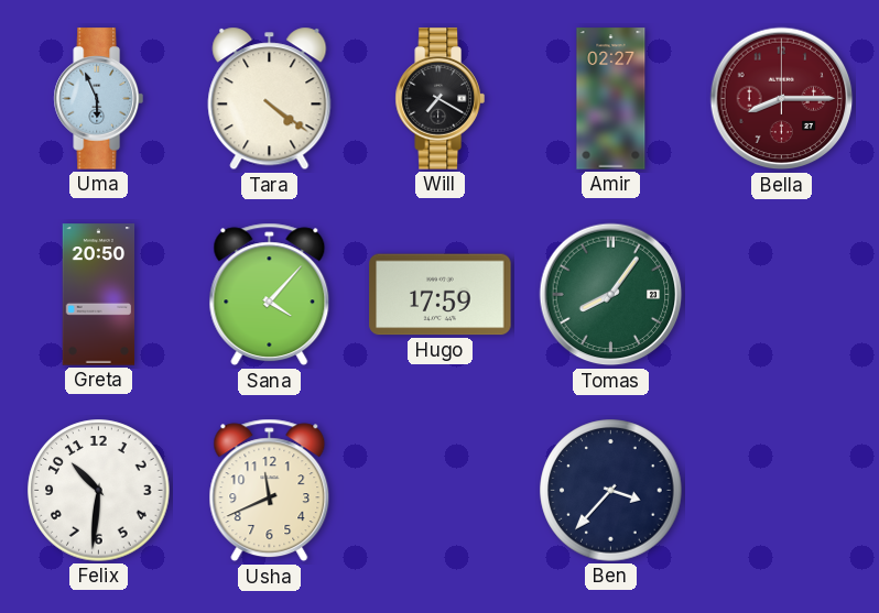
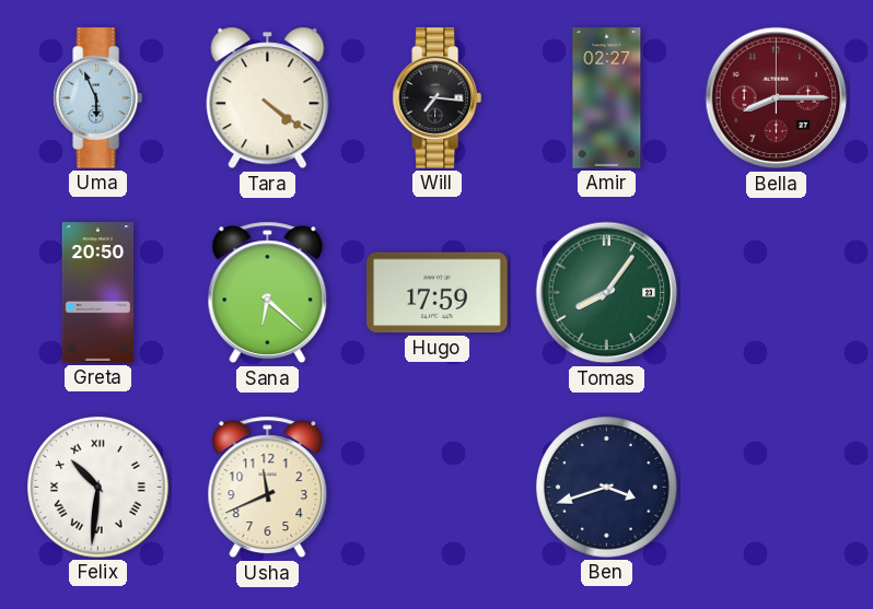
Will: 7:20 -> 7:16 (436, 98)
Sana: 4:07 -> 6:22 (268, 293)
Felix numerals: Arabic -> Roman (98, 488)
Ben: 3:37 -> 3:42 (607, 488)
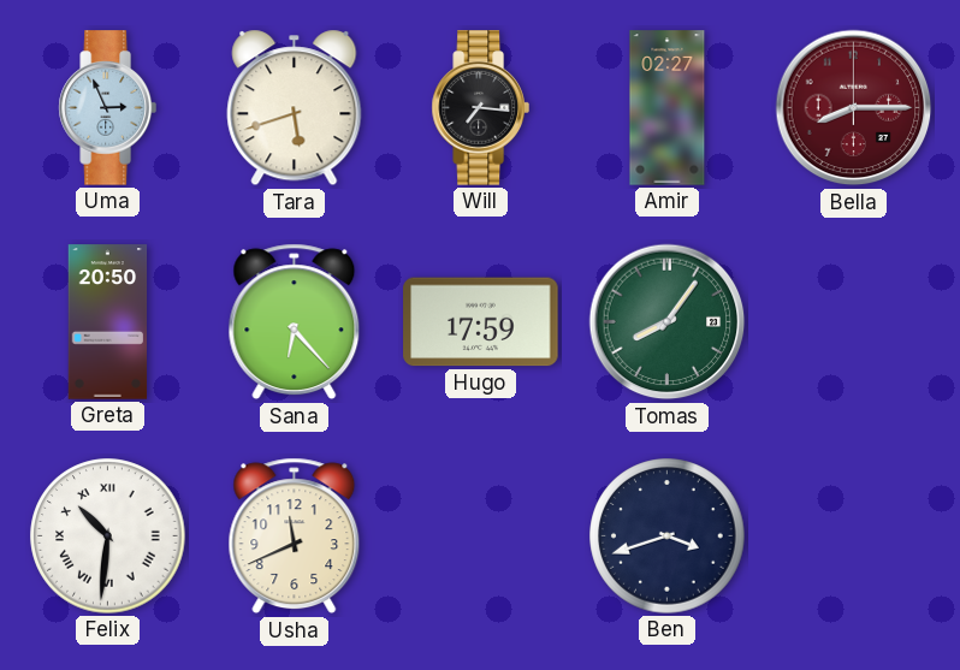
Uma: 5:56 -> 2:56 (107, 108)
Tara: 4:21 -> 5:42 (295, 108)
Sana: 6:22 -> 6:23 (295, 322)
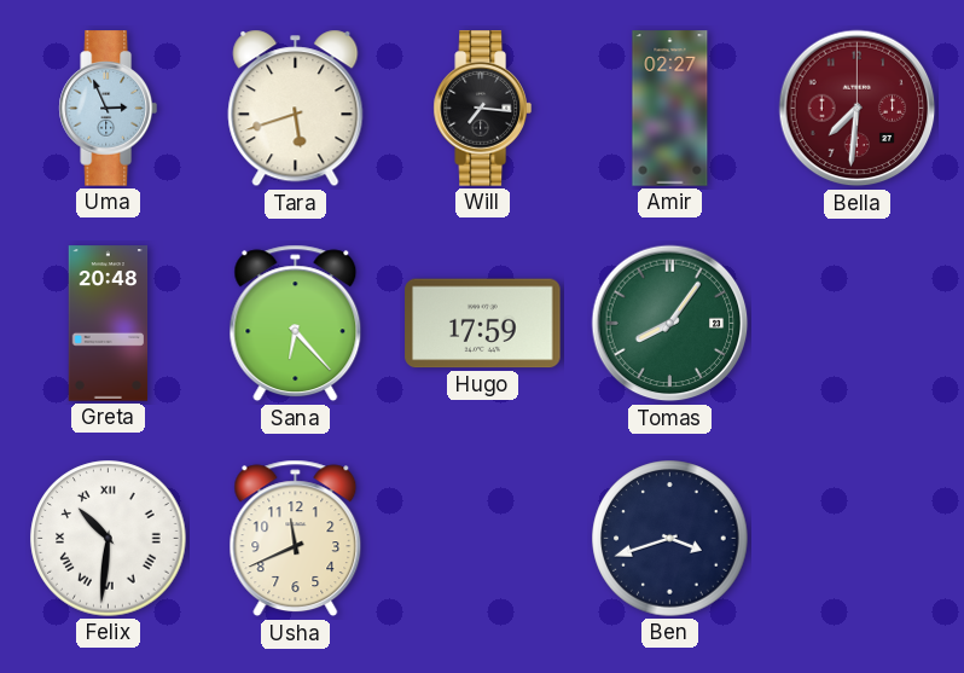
Bella: 8:15 -> 7:31 (858, 109)
Greta: 20:50 -> 20:48 (109, 324)
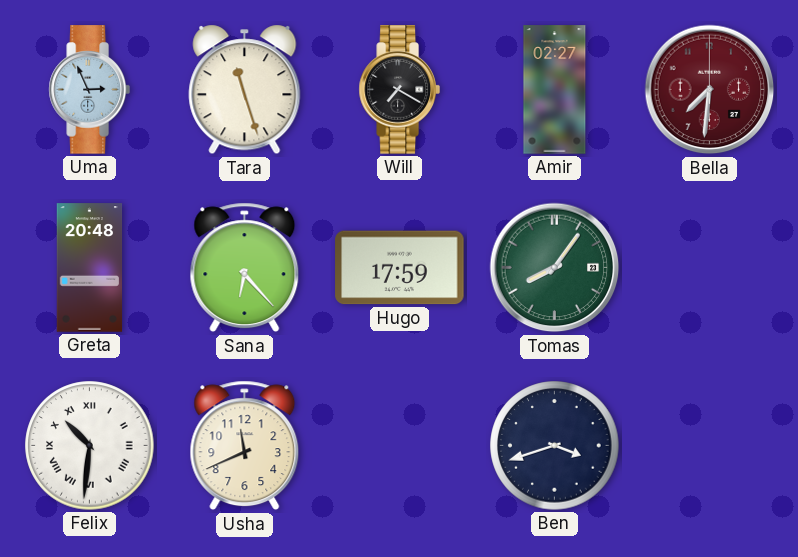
Tara: 5:42 -> 11:27 (245, 90)
Will: 7:16 -> 7:20 (399, 90)
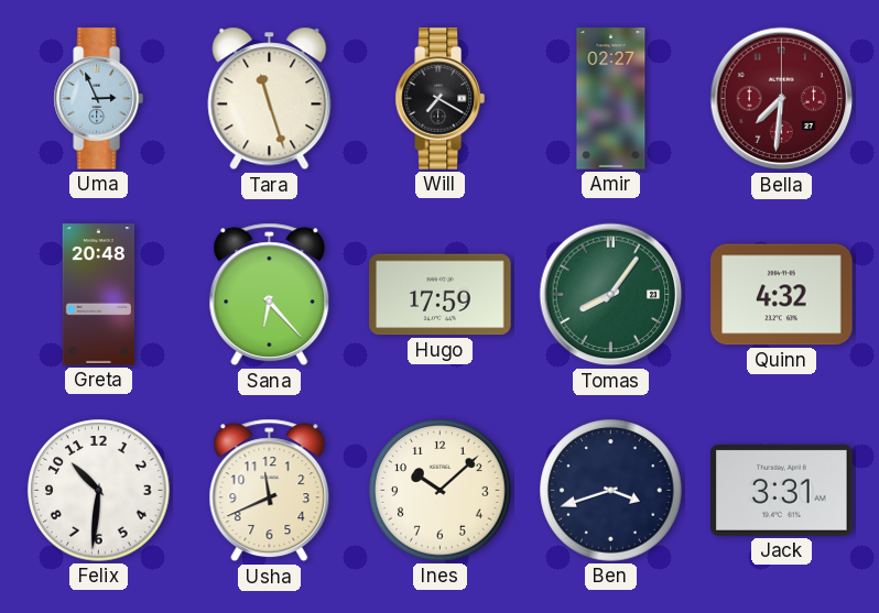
Quinn: none -> 4:32 (782, 295)
Felix numerals: Roman -> Arabic (99, 491)
Ines: none -> 10:08 (441, 491)
Jack: none -> 3:31 (782, 490)
